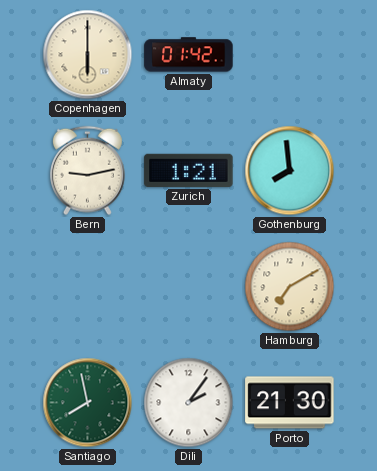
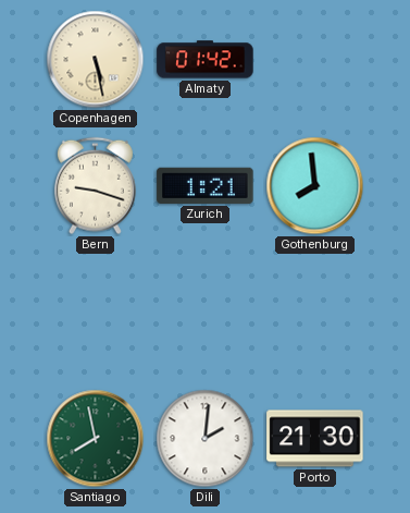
Copenhagen: 6:00 -> 5:28 (96, 60)
Bern: 9:13 -> 9:18 (95, 186)
Hamburg: 7:10 -> none (290, 287)
Dili: 2:06 -> 2:01 (206, 439)
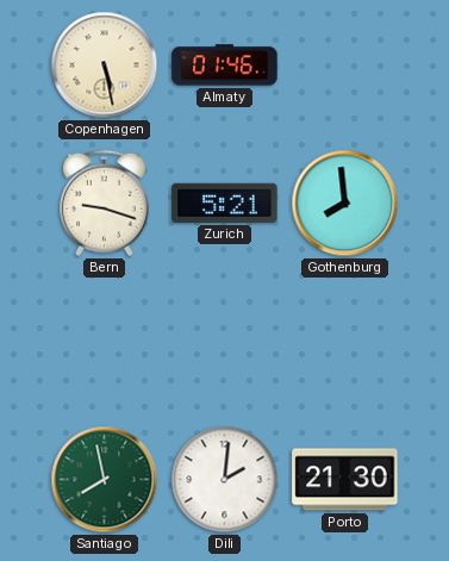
Almaty: 01:42 -> 01:46 (225, 66)
Zurich: 1:21 -> 5:21 (225, 202)
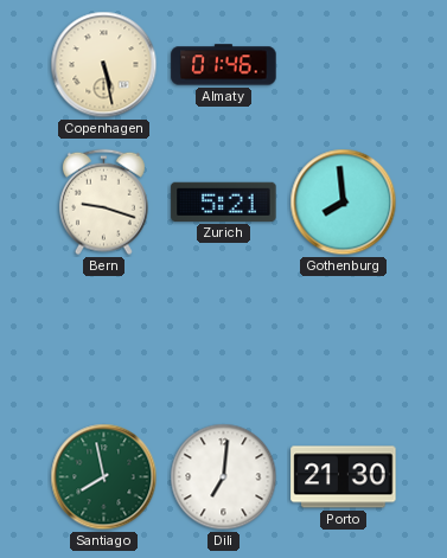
Dili: 2:01 -> 7:01 (224, 477)
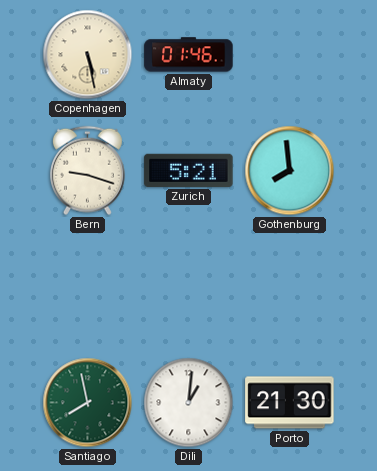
Dili: 7:01 -> 1:01 (189, 403)
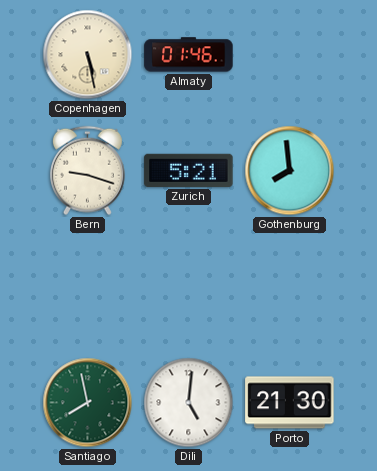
Dili: 1:01 -> 5:01 (189, 403)
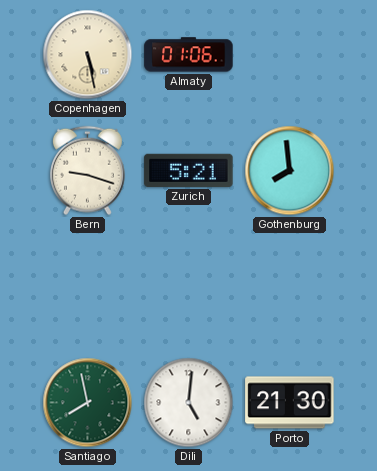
Almaty: 01:46 -> 01:06 (189, 55)
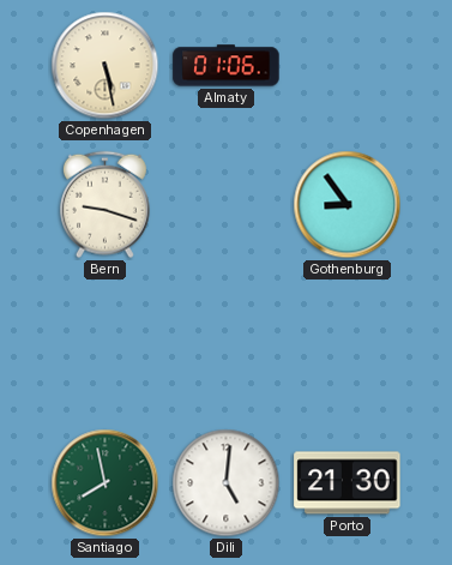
Zurich: 5:21 -> none (189, 170)
Gothenburg: 7:59 -> 8:54 (348, 205)
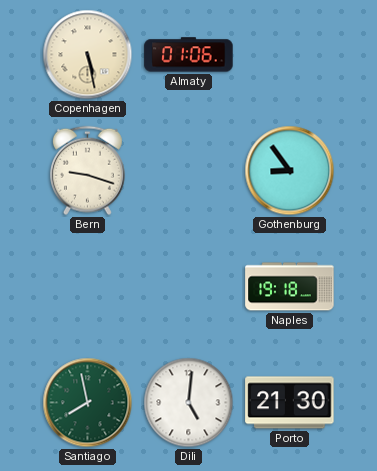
Naples: none -> 19:18 (290, 287)
